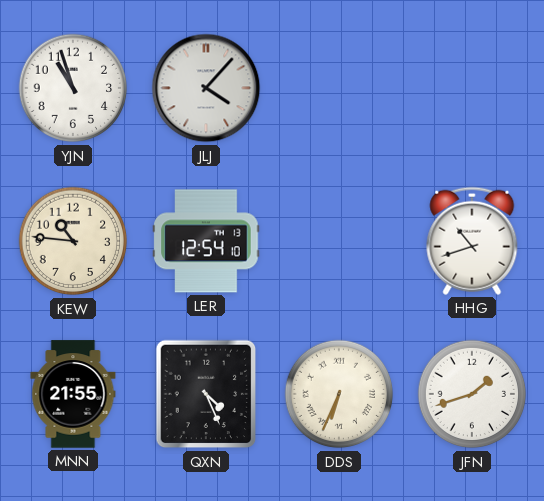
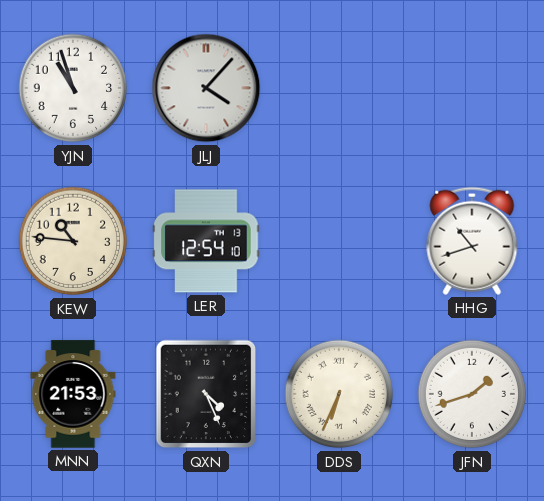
MNN: 21:55 -> 21:53 (73, 394)
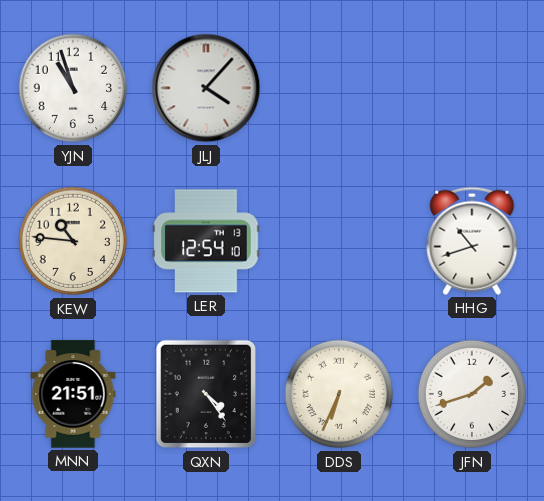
MNN: 21:53 -> 21:51 (73, 394)
QXN: 4:26 -> 4:24 (206, 394)
